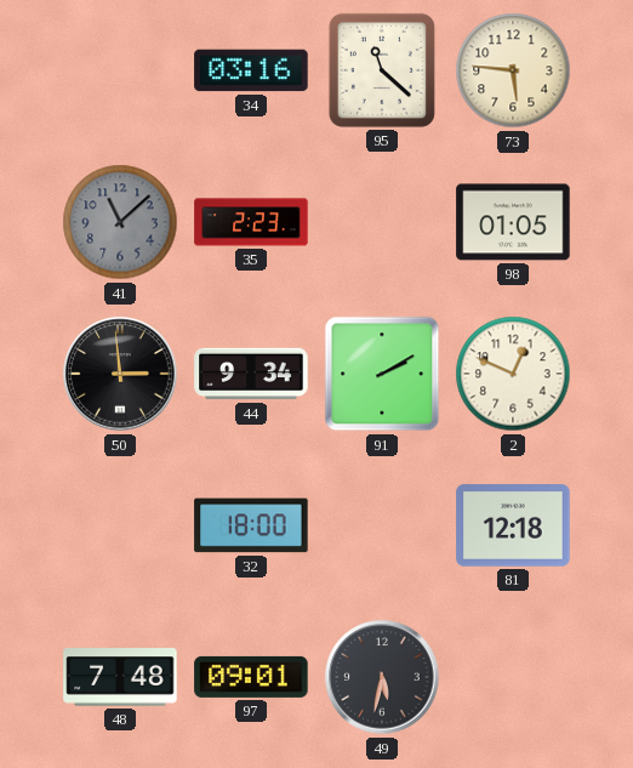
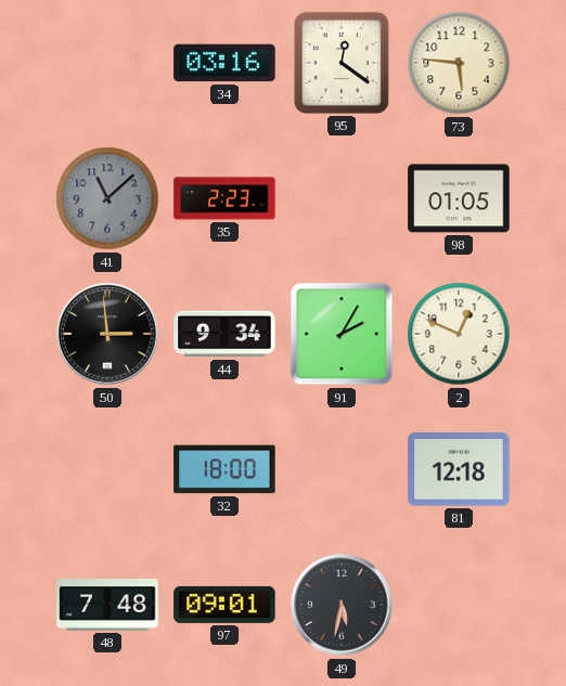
95: 11:22 -> 12:21 (342, 63)
91: 2:10 -> 2:05 (342, 334)
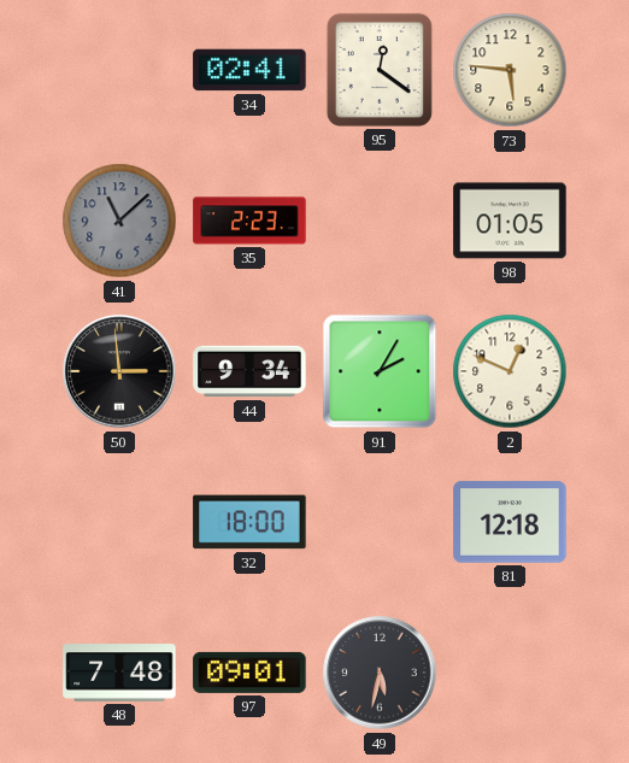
34: 03:16 -> 02:41 (249, 70)
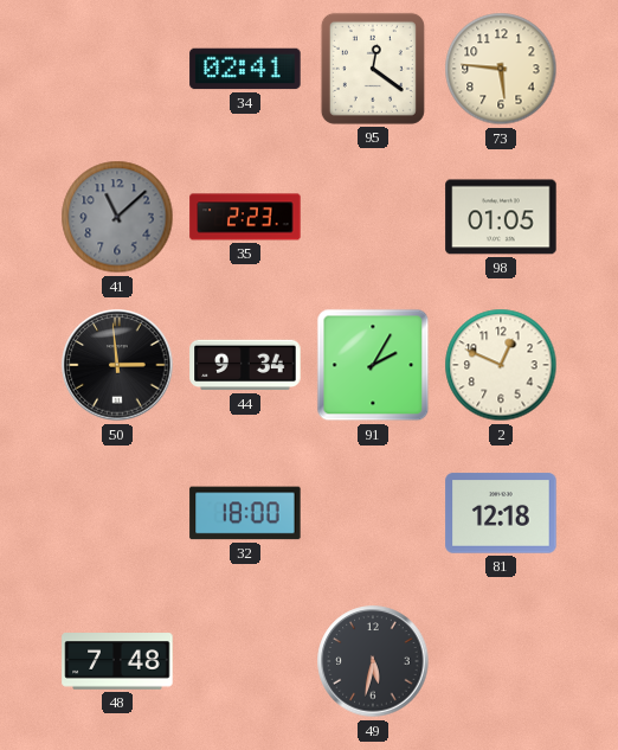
97: 09:01 -> none (249, 673)
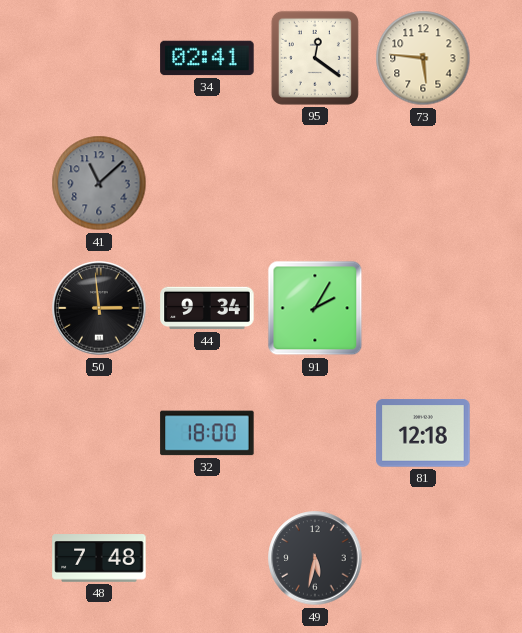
35: 2:23 -> none (245, 217)
98: 01:05 -> none (501, 217)
2: 12:49 -> none (501, 365)
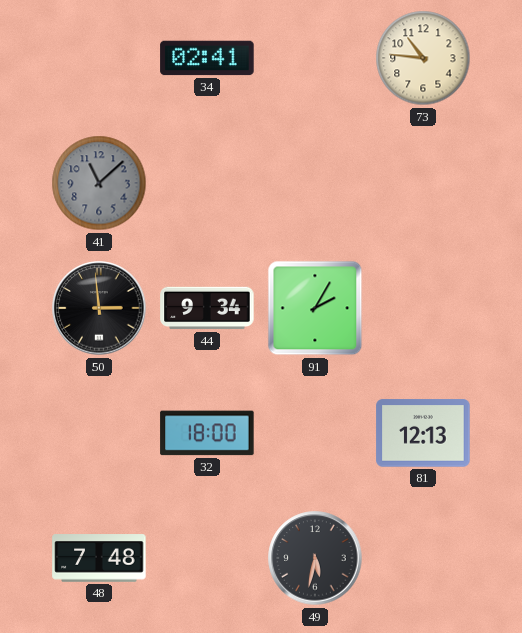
95: 12:21 -> none (315, 58)
73: 5:46 -> 10:46 (423, 58)
81: 12:18 -> 12:13 (423, 433)
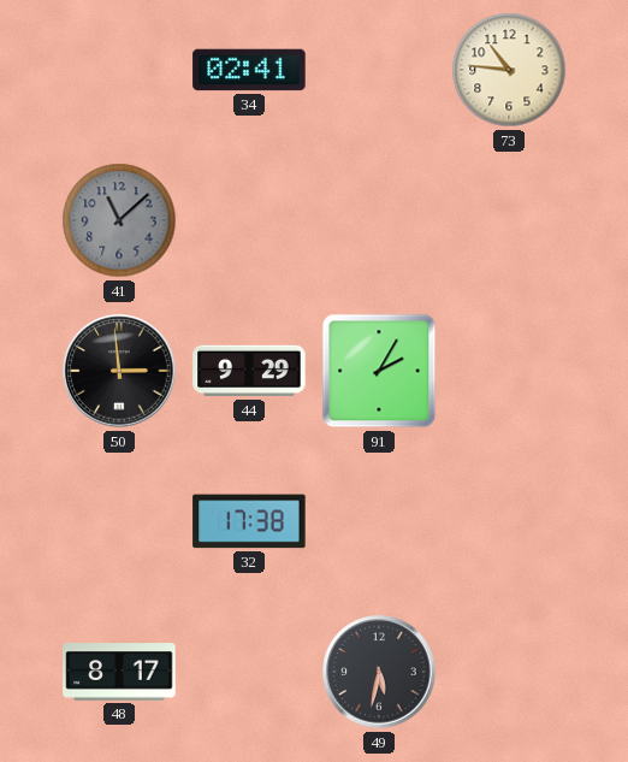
44: 9:34 -> 9:29 (249, 371)
32: 18:00 -> 17:38 (249, 521)
81: 12:13 -> none (423, 433)
48: 7:48 -> 8:17 (119, 672)
